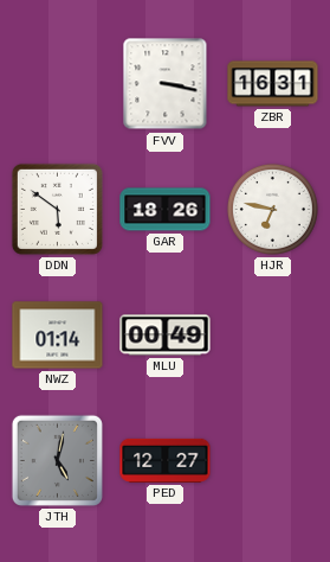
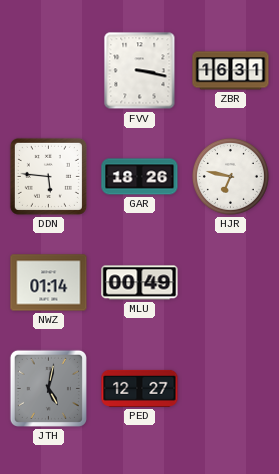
DDN: 5:51 -> 5:46 (48, 176)
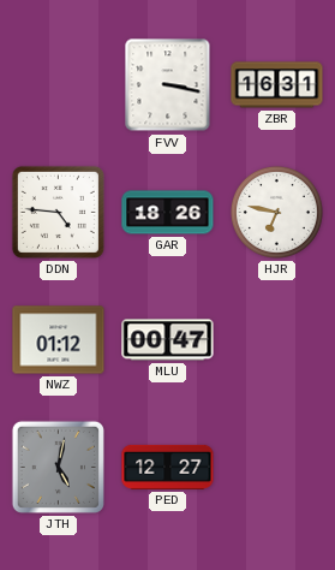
DDN: 5:46 -> 4:46 (58, 212)
NWZ: 01:14 -> 01:12 (59, 340)
MLU: 00:49 -> 00:47 (168, 340)
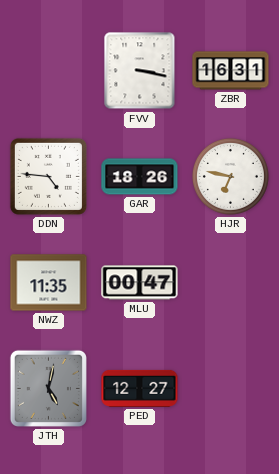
NWZ: 01:12 -> 11:35 (49, 283)
